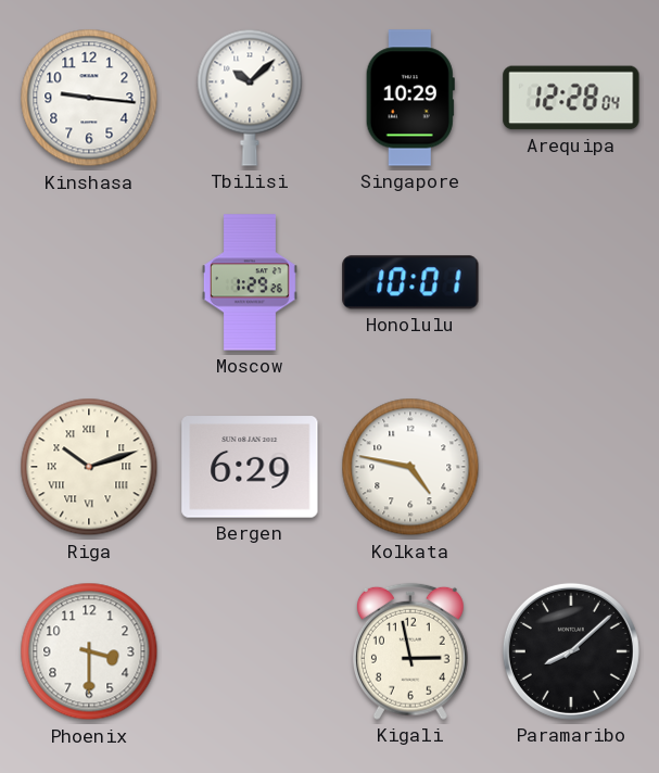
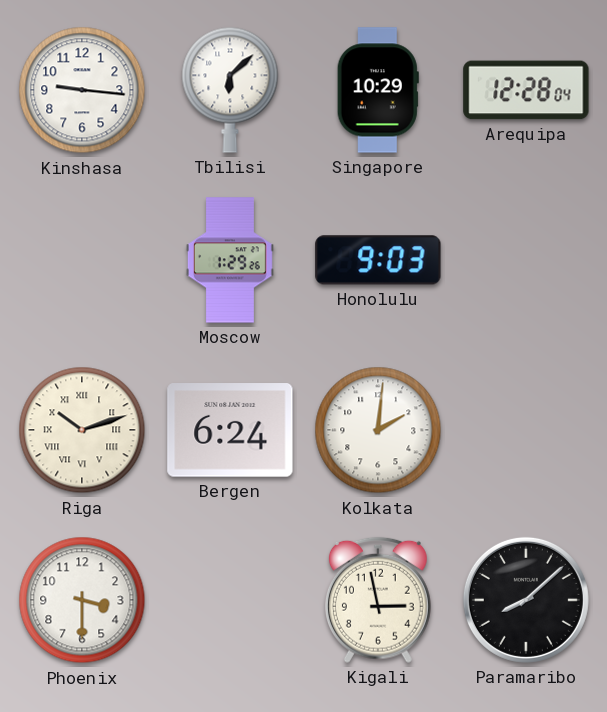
Tbilisi: 10:08 -> 6:08 (230, 90)
Honolulu: 10:01 -> 9:03 (378, 260)
Bergen: 6:29 -> 6:24 (230, 430)
Kolkata: 4:47 -> 2:01 (378, 430)
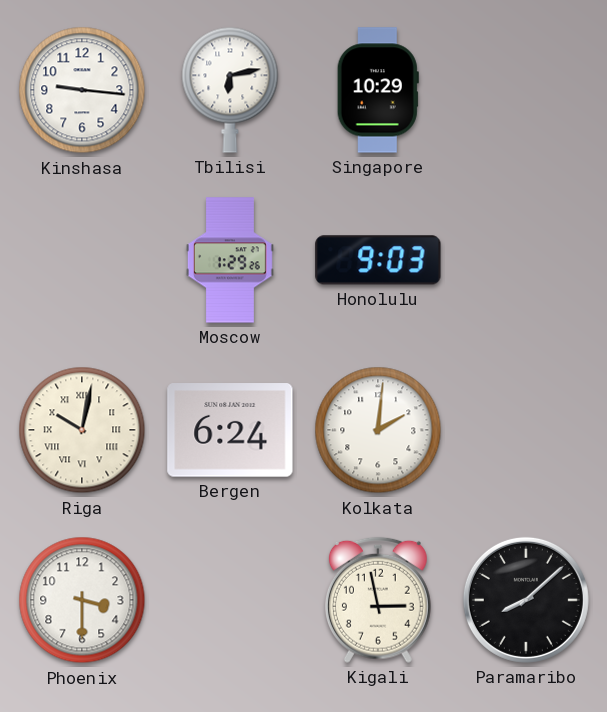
Tbilisi: 6:08 -> 6:13 (230, 90)
Arequipa: 12:28 -> none (526, 90)
Riga: 10:12 -> 10:02 (82, 430)
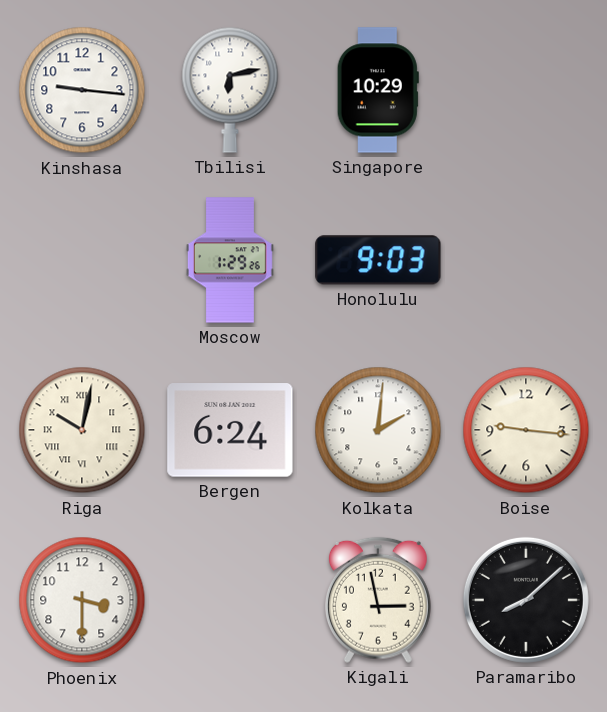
Boise: none -> 9:16 (526, 430)
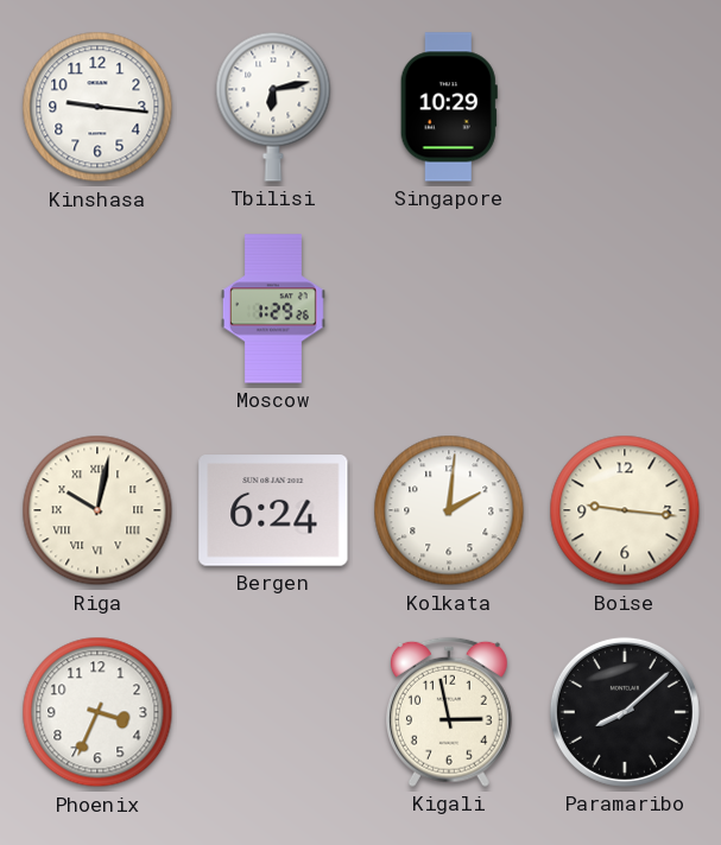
Honolulu: 9:03 -> none (378, 260)
Phoenix: 3:30 -> 3:34 (97, 712)
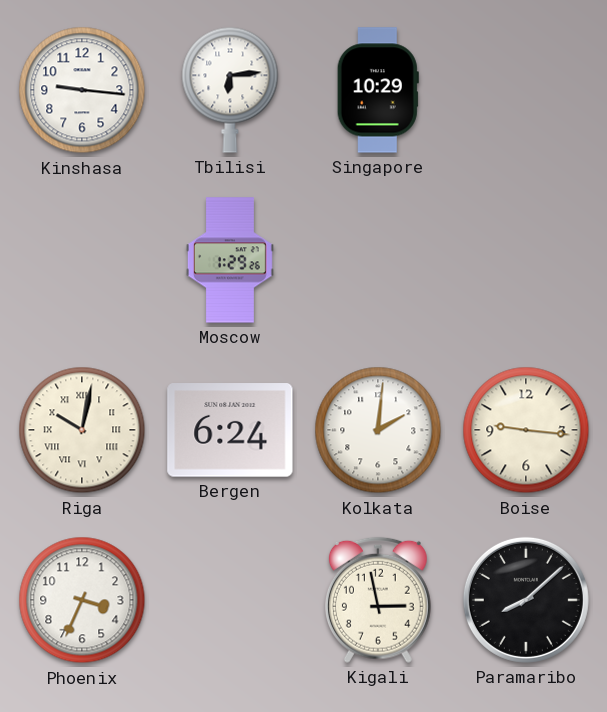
Tbilisi: 6:13 -> 6:14 (230, 90)
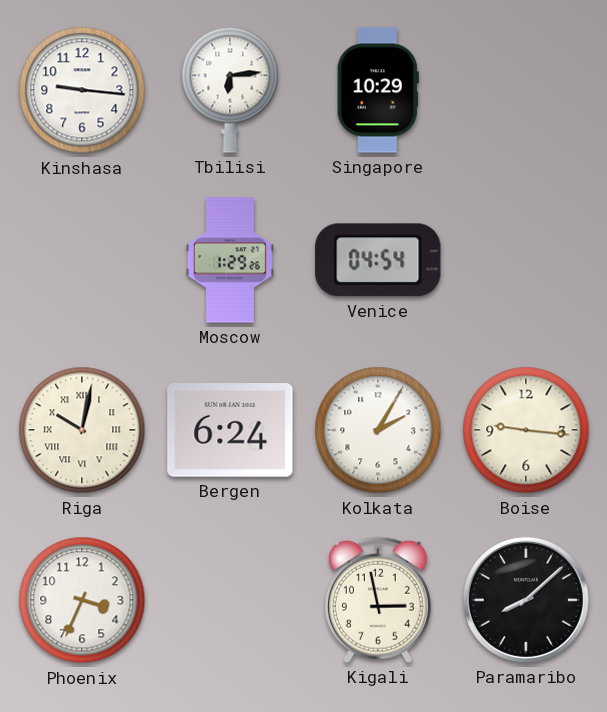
Venice: none -> 04:54 (378, 260)
Kolkata: 2:01 -> 2:05 (378, 430)
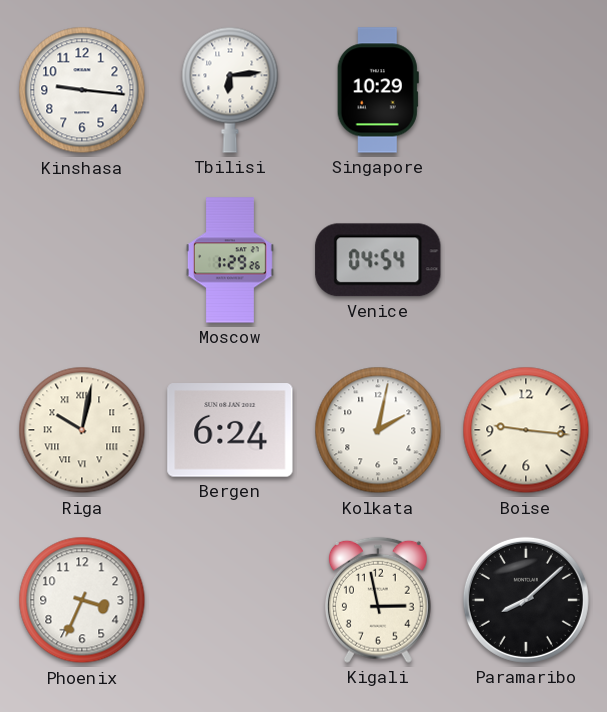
Kolkata: 2:05 -> 2:02 (378, 430)
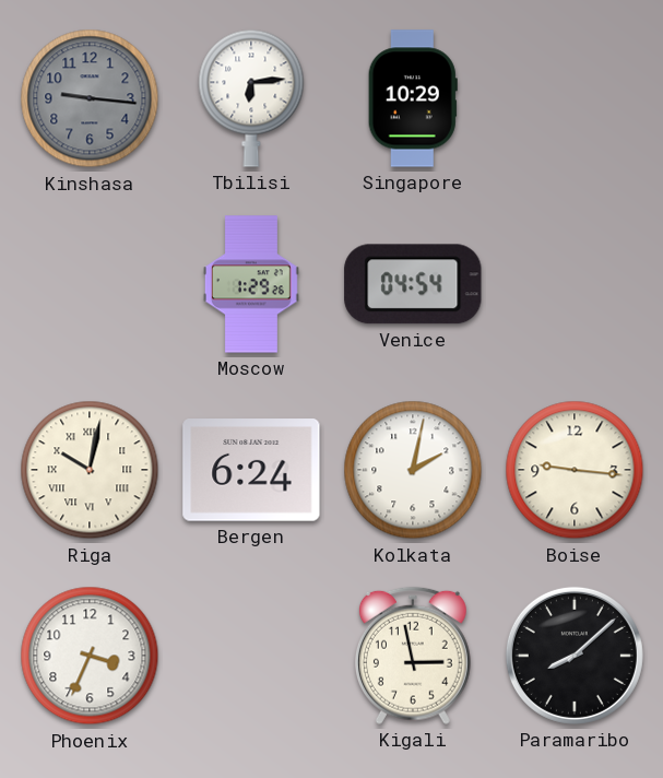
Kinshasa dial: white -> grey (90, 98)
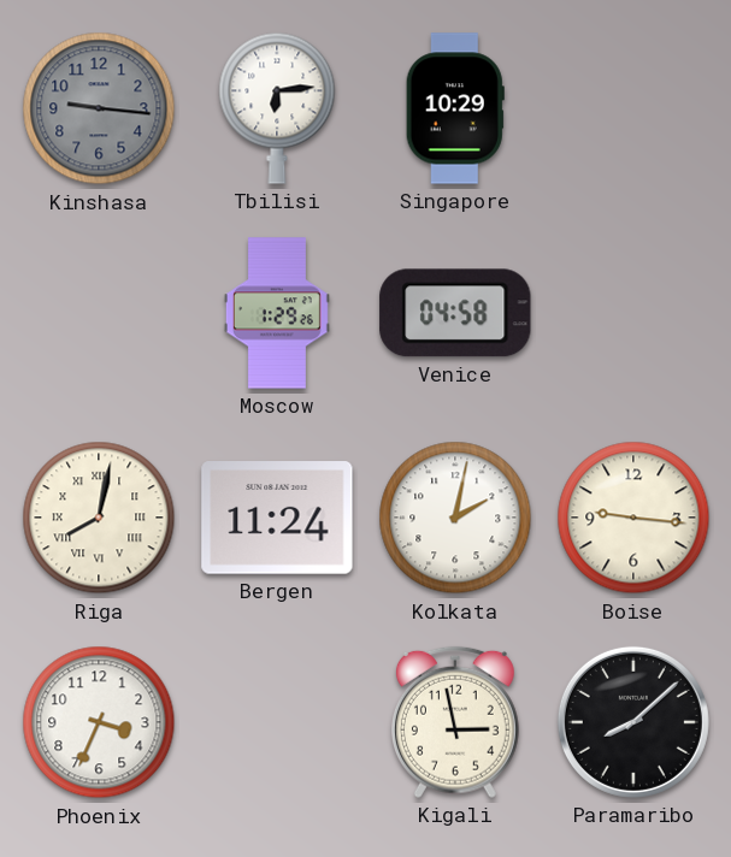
Venice: 04:54 -> 04:58 (455, 313)
Riga: 10:02 -> 8:02 (99, 518)
Bergen: 6:24 -> 11:24 (277, 518)
